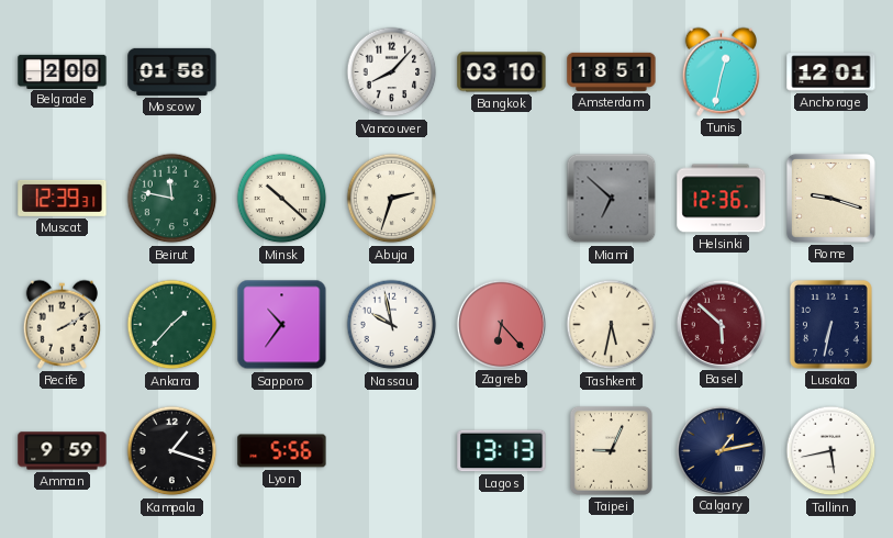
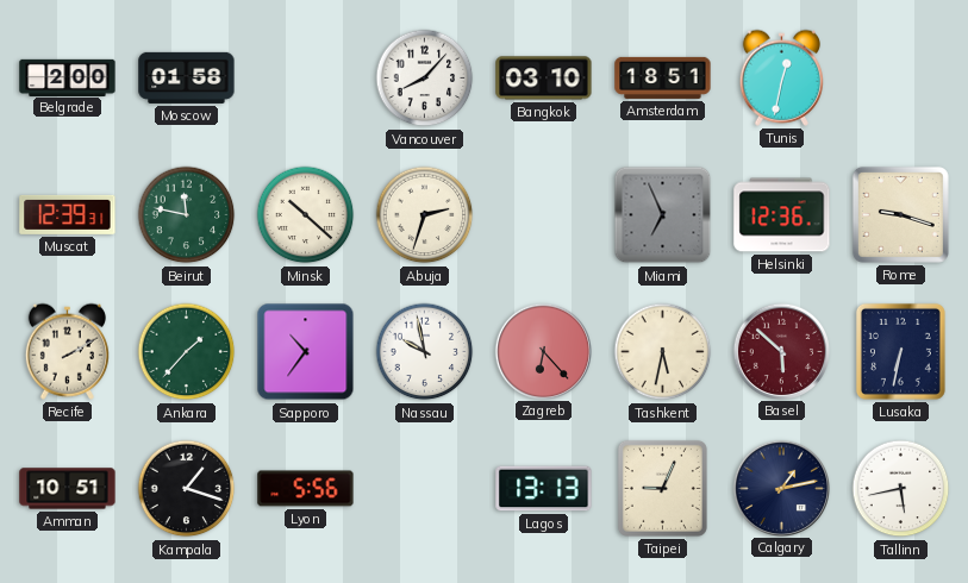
Anchorage: 12:01 -> none (831, 72)
Miami: 6:52 -> 6:56 (663, 215)
Amman: 9:59 -> 10:51 (68, 489)
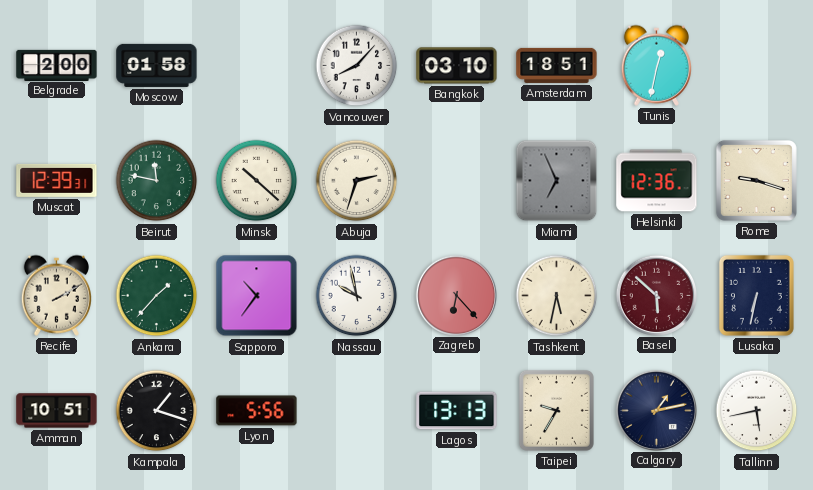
Taipei: 9:04 -> 9:35 (556, 410)
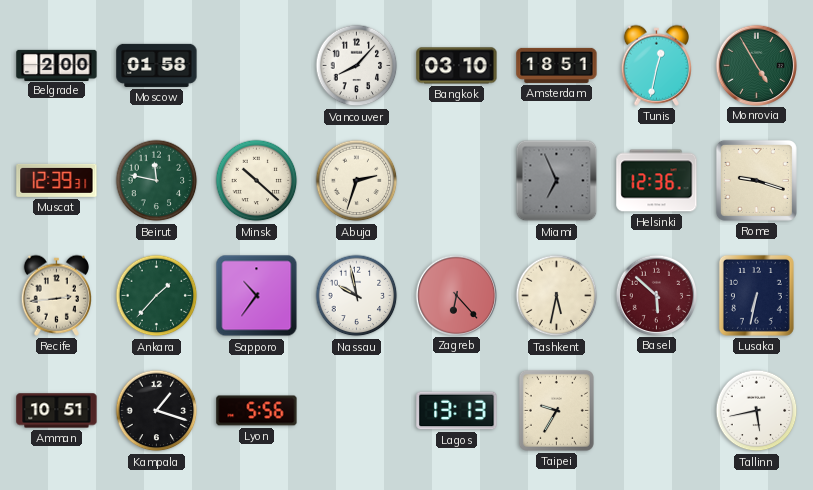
Monrovia: none -> 4:55 (756, 65)
Recife: 2:10 -> 2:44 (56, 295)
Calgary: 1:13 -> none (656, 410)
